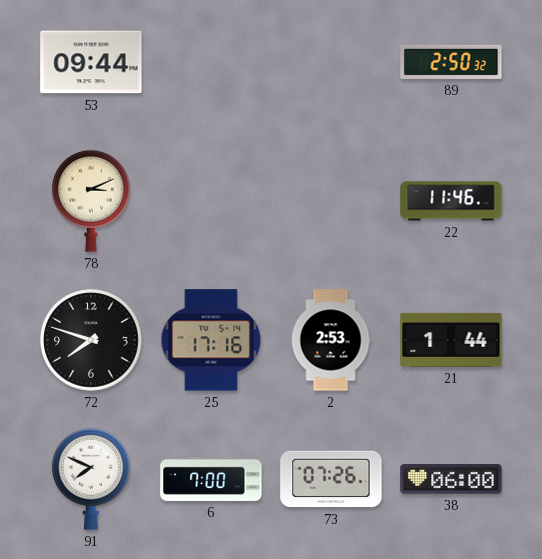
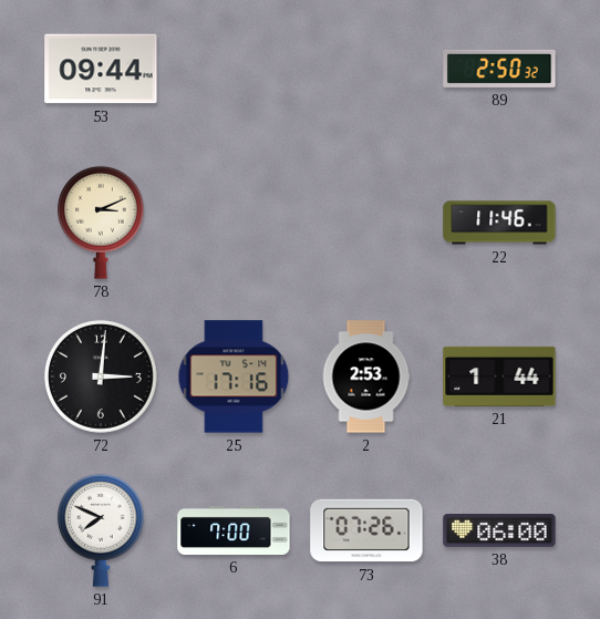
72: 7:48 -> 3:01 (101, 376)
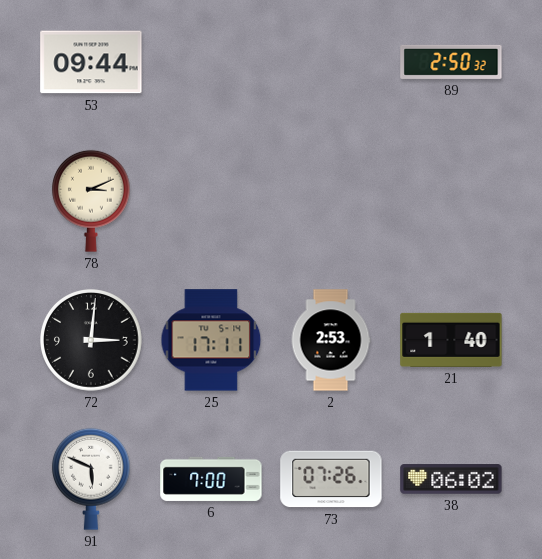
22: 11:46 -> none (499, 223)
25: 17:16 -> 17:11 (211, 340)
21: 1:44 -> 1:40 (451, 340)
91: 7:49 -> 5:49 (92, 479)
38: 06:00 -> 06:02 (451, 479)
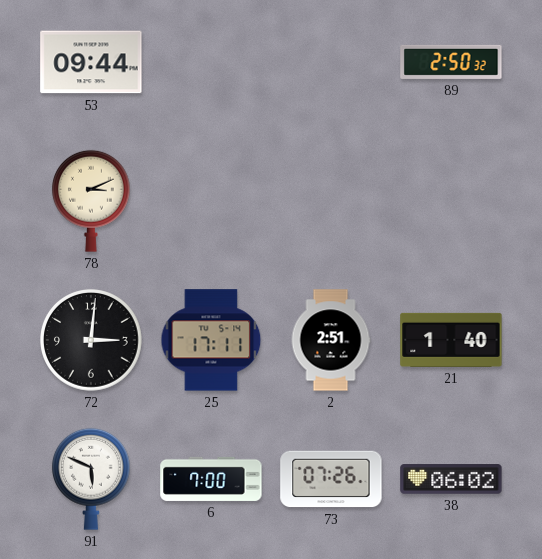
2: 2:53 -> 2:51 (331, 340)
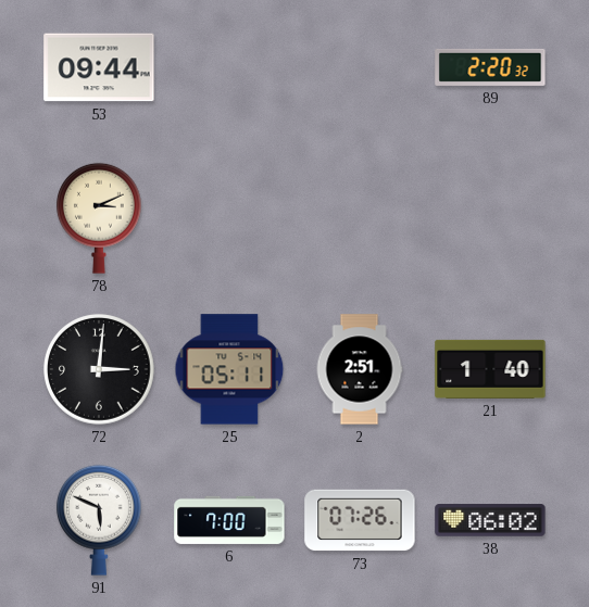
89: 2:50 -> 2:20 (490, 67)
25: 17:11 -> 05:11 (229, 369)
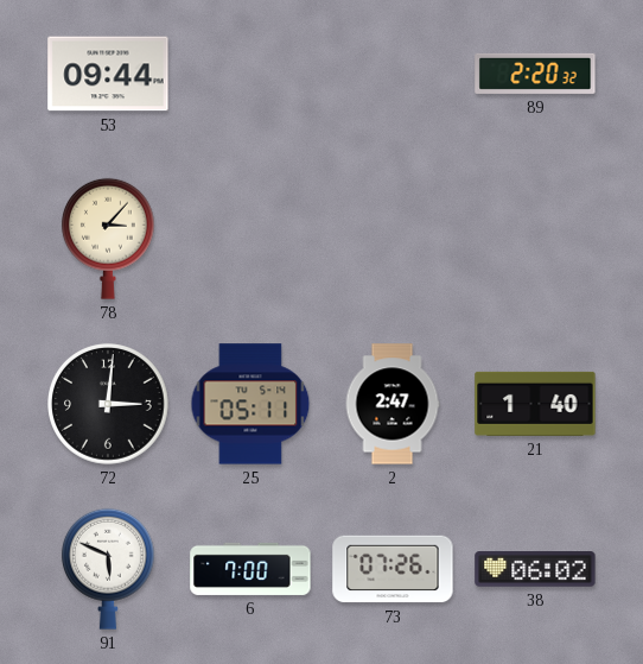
78: 3:11 -> 3:07 (109, 239)
2: 2:51 -> 2:47 (393, 404)
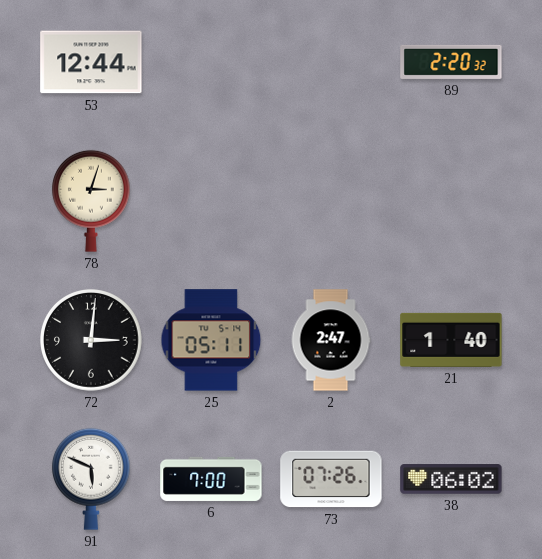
53: 09:44 -> 12:44 (91, 62)
78: 3:07 -> 3:03 (92, 201)
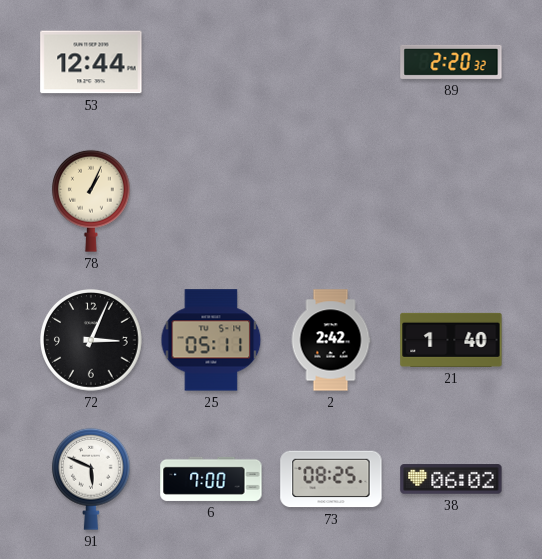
78: 3:03 -> 1:04 (92, 201)
72: 3:01 -> 3:04 (91, 340)
2: 2:47 -> 2:42 (331, 340)
73: 07:26 -> 08:25 (331, 479)
